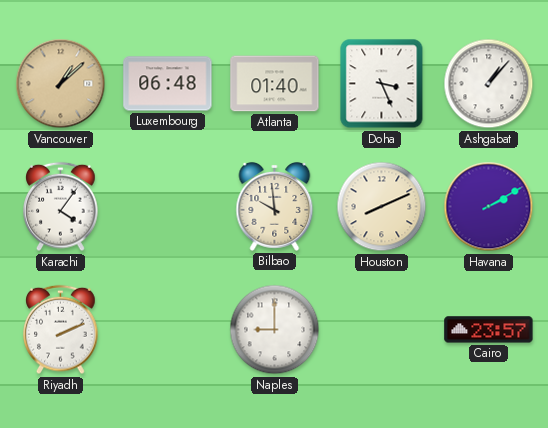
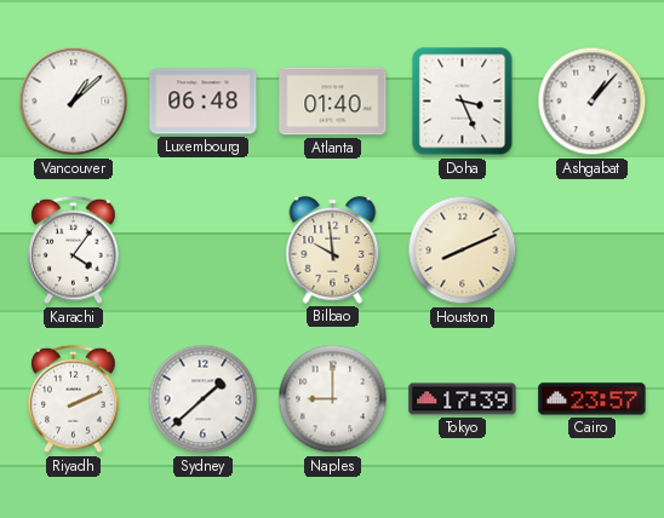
Vancouver dial: champagne -> white (74, 102)
Havana: 2:10 -> none (489, 207)
Sydney: none -> 1:38 (204, 399)
Tokyo: none -> 17:39 (463, 399)
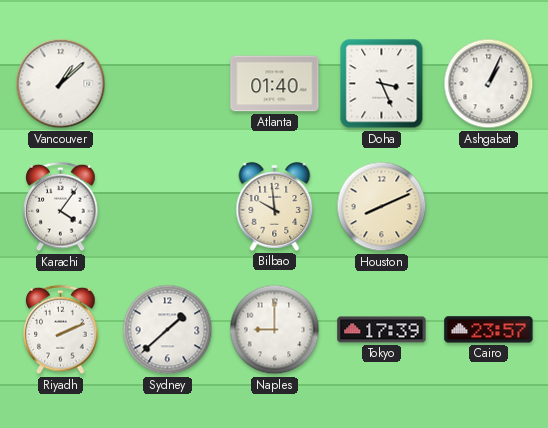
Luxembourg: 06:48 -> none (204, 102)
Ashgabat: 1:07 -> 1:04 (489, 84)
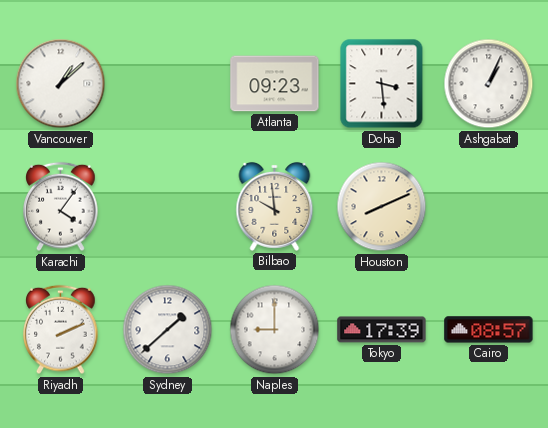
Atlanta: 01:40 -> 09:23 (275, 84)
Doha: 3:26 -> 3:29 (382, 84)
Cairo: 23:57 -> 08:57 (489, 330)
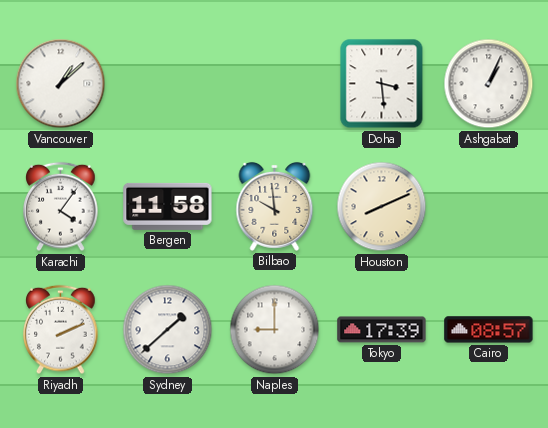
Atlanta: 09:23 -> none (275, 84)
Bergen: none -> 11:58 (168, 206)
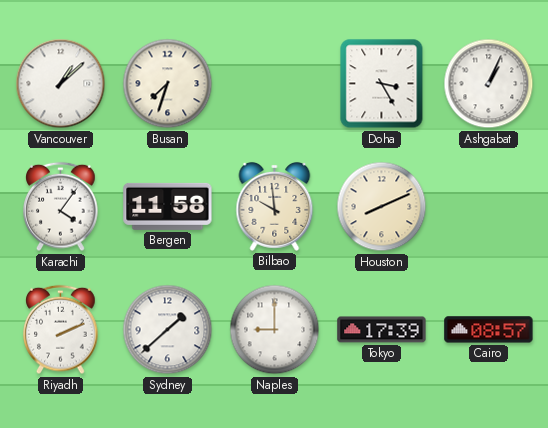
Busan: none -> 7:33 (168, 84)
Doha: 3:29 -> 3:25 (382, 84)
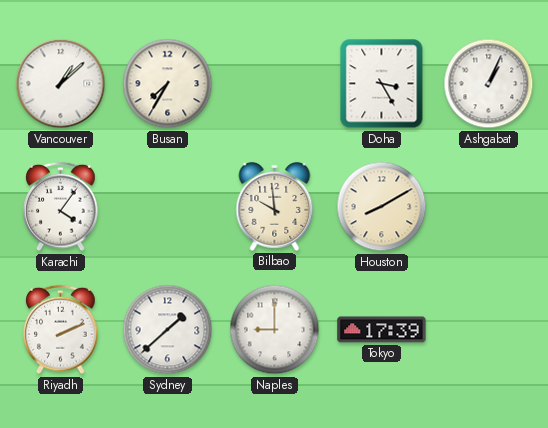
Busan: 7:33 -> 7:35 (168, 84)
Bergen: 11:58 -> none (168, 206)
Houston: 8:11 -> 8:10 (382, 207)
Cairo: 08:57 -> none (489, 330)
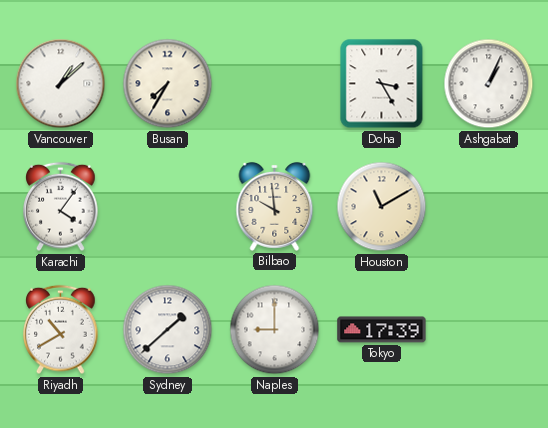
Houston: 8:10 -> 11:10 (382, 207)
Riyadh: 2:11 -> 10:40 (61, 330)
